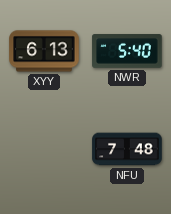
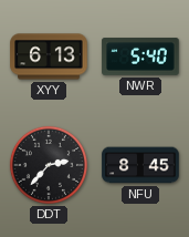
DDT: none -> 2:37 (49, 165)
NFU: 7:48 -> 8:45 (140, 165)
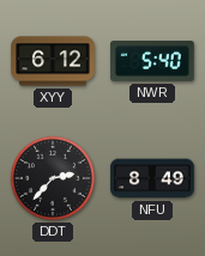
XYY: 6:13 -> 6:12 (53, 61)
NFU: 8:45 -> 8:49 (152, 178)
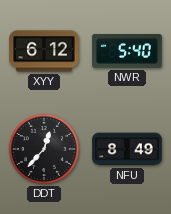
DDT: 2:37 -> 12:37 (44, 149)
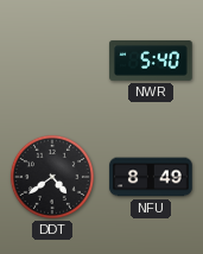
XYY: 6:12 -> none (44, 51)
DDT: 12:37 -> 4:39 (52, 177)
